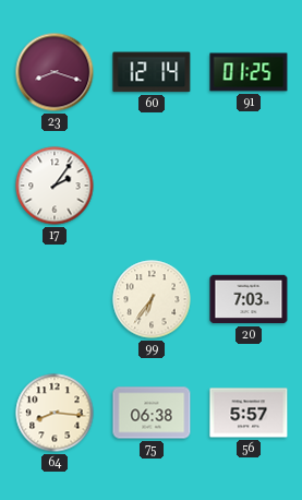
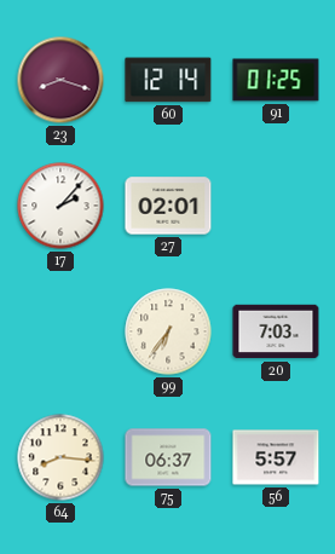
17: 2:06 -> 2:07 (60, 206)
27: none -> 02:01 (168, 206)
75: 06:38 -> 06:37 (168, 457)
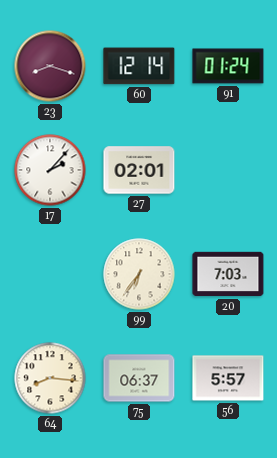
91: 01:25 -> 01:24 (228, 66)
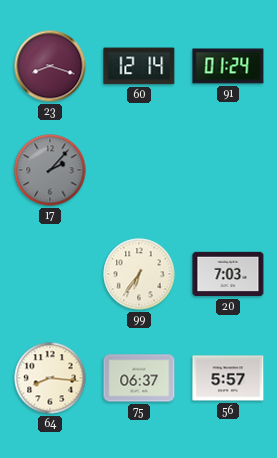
17 dial: white -> grey (50, 170)
27: 02:01 -> none (139, 170)
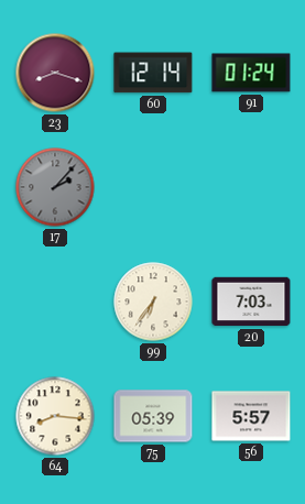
75: 06:37 -> 05:39 (153, 416)
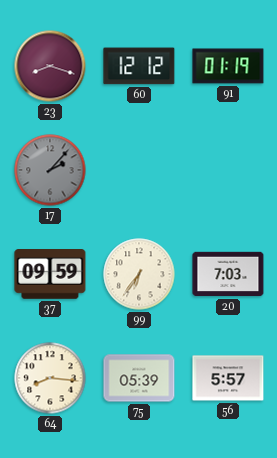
60: 12:14 -> 12:12 (139, 66)
91: 01:24 -> 01:19 (228, 66)
37: none -> 09:59 (50, 275)
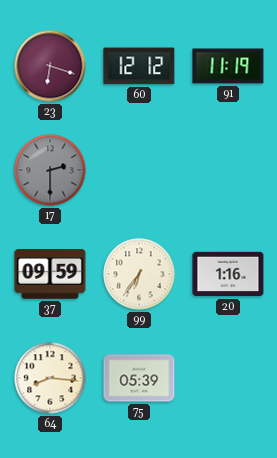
23: 8:18 -> 6:18 (50, 66)
91: 01:19 -> 11:19 (228, 66)
17: 2:07 -> 2:30 (50, 170)
20: 7:03 -> 1:16 (228, 274)
56: 5:57 -> none (228, 378)
